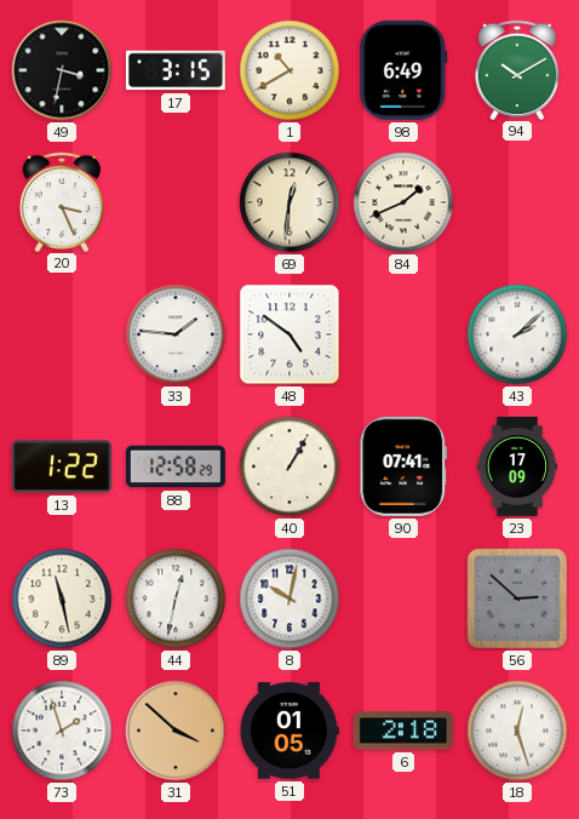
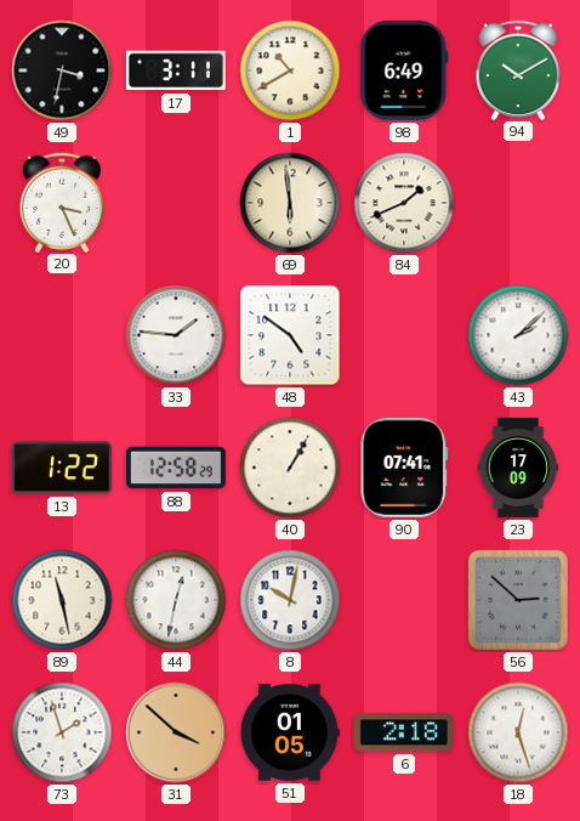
17: 3:15 -> 3:11 (176, 70)
69: 12:31 -> 5:59 (290, 203)
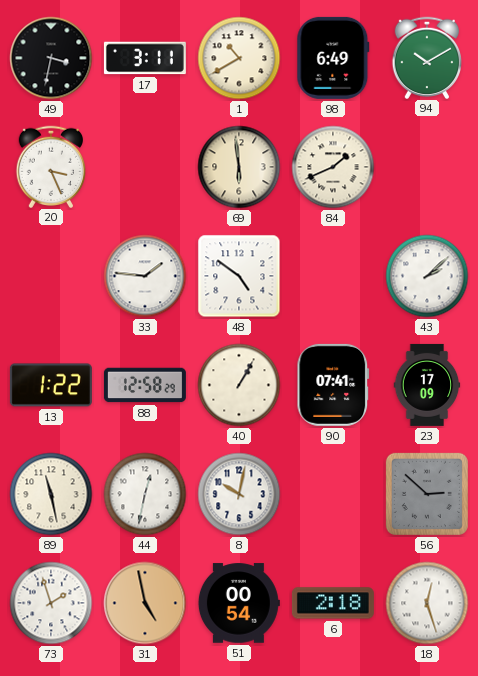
31: 3:52 -> 4:58 (145, 603)
51: 01:05 -> 00:54 (239, 603)
